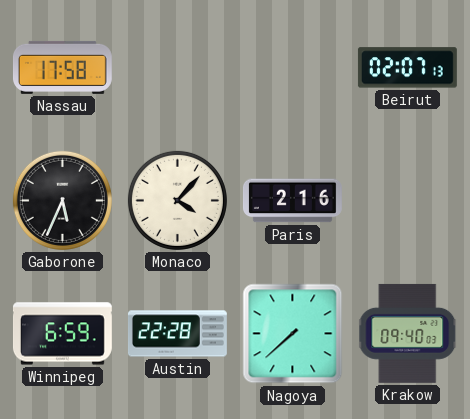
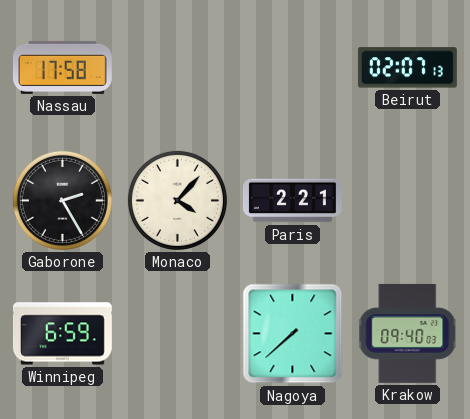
Gaborone: 5:34 -> 2:25 (62, 200)
Paris: 2:16 -> 2:21 (292, 201)
Austin: 22:28 -> none (177, 334)
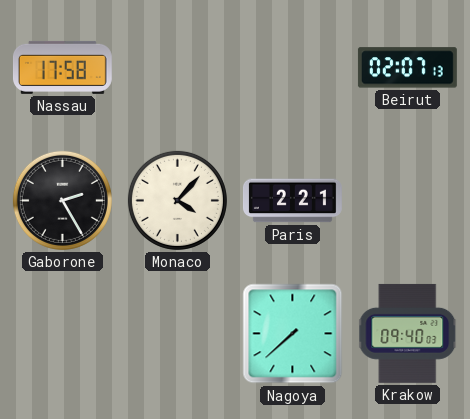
Winnipeg: 6:59 -> none (62, 334)
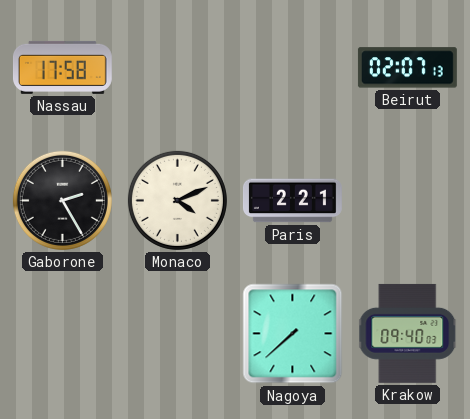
Monaco: 4:07 -> 4:11 (177, 200)
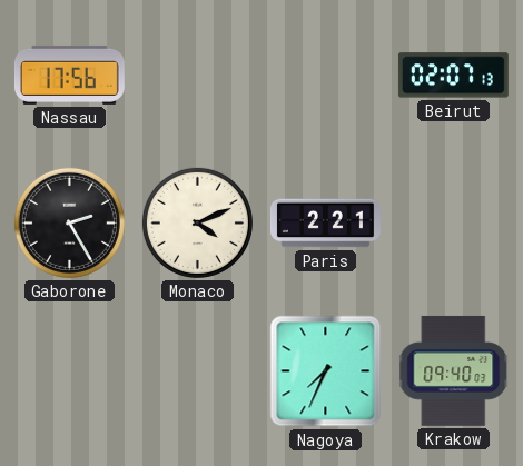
Nassau: 17:58 -> 17:56 (69, 75)
Nagoya: 7:38 -> 7:34 (326, 371)
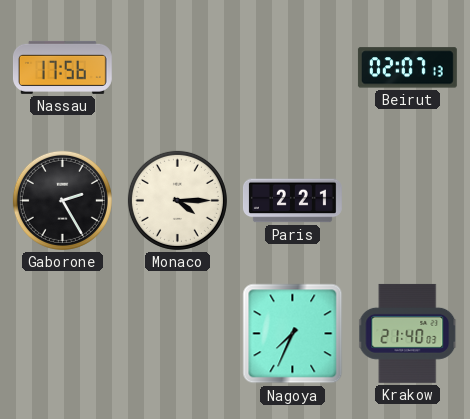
Monaco: 4:11 -> 4:15 (177, 200)
Krakow: 09:40 -> 21:40 (408, 333)
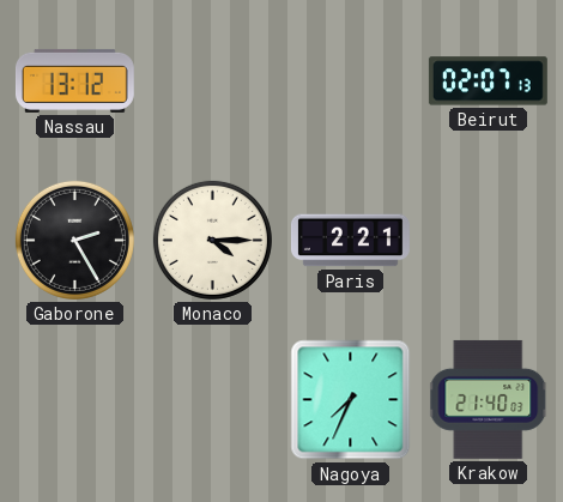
Nassau: 17:56 -> 13:12 (74, 80)
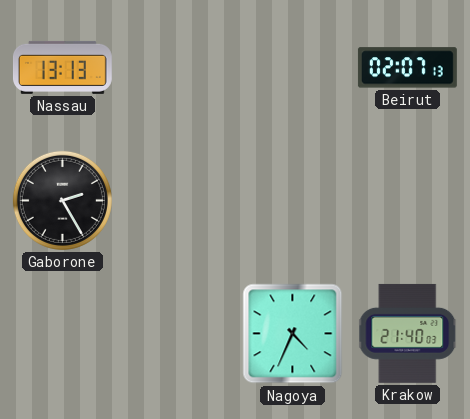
Nassau: 13:12 -> 13:13 (62, 67)
Monaco: 4:15 -> none (212, 240)
Paris: 2:21 -> none (350, 241)
Nagoya: 7:34 -> 4:34 (293, 334)
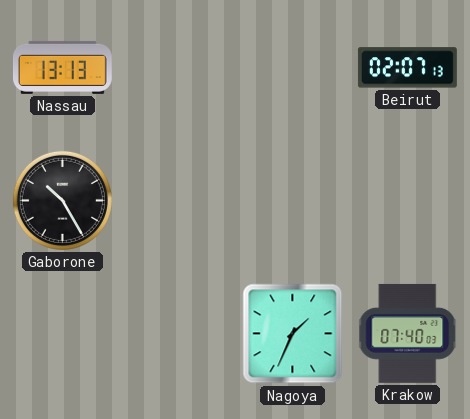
Gaborone: 2:25 -> 10:25 (62, 200)
Nagoya: 4:34 -> 1:34 (293, 334)
Krakow: 21:40 -> 07:40 (408, 333)
